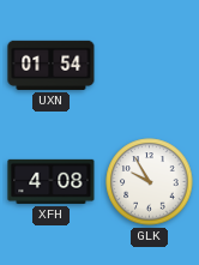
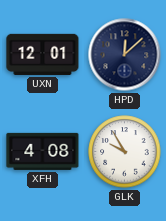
UXN: 01:54 -> 12:01 (43, 54)
HPD: none -> 12:08 (125, 55)
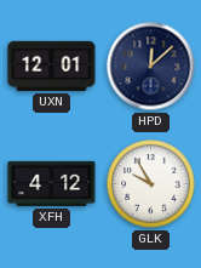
XFH: 4:08 -> 4:12 (52, 183)
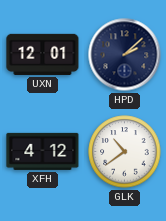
HPD: 12:08 -> 2:08 (125, 55)
GLK: 9:55 -> 10:39 (125, 152)
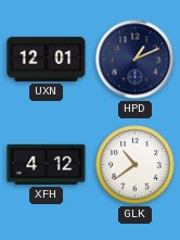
HPD: 2:08 -> 1:11 (136, 60)
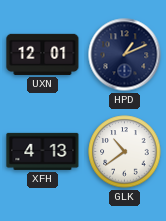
XFH: 4:12 -> 4:13 (43, 151)
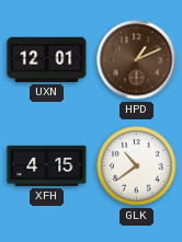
HPD dial: navy -> brown (137, 60)
XFH: 4:13 -> 4:15 (47, 165)
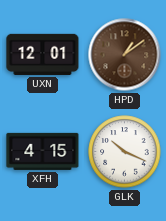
HPD: 1:11 -> 1:09 (125, 55)
GLK: 10:39 -> 10:19 (125, 152)
